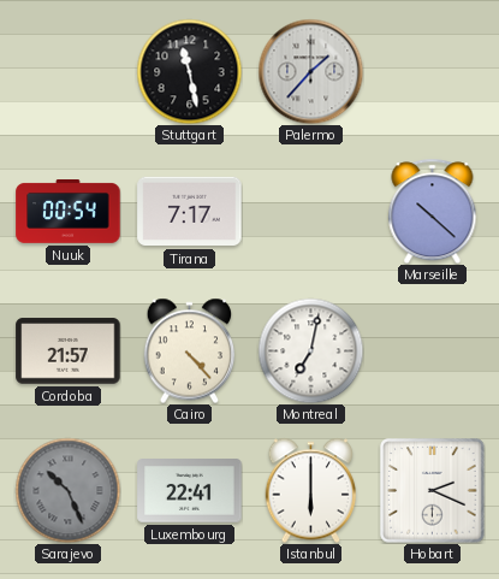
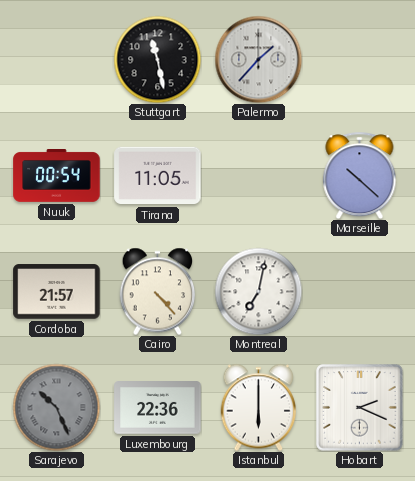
Tirana: 7:17 -> 11:05 (158, 176)
Luxembourg: 22:41 -> 22:36 (158, 408)
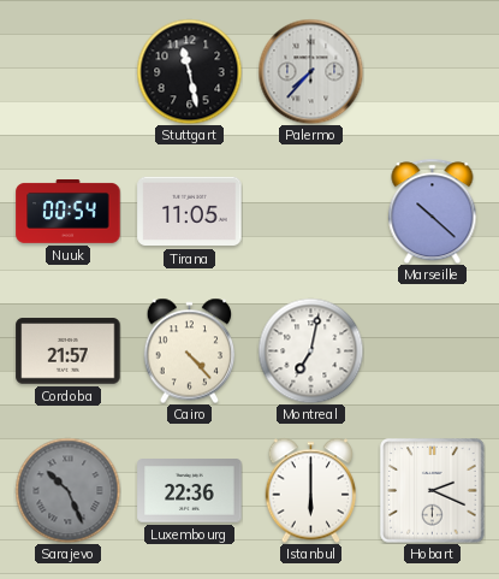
Palermo: 1:37 -> 7:37 (310, 71)
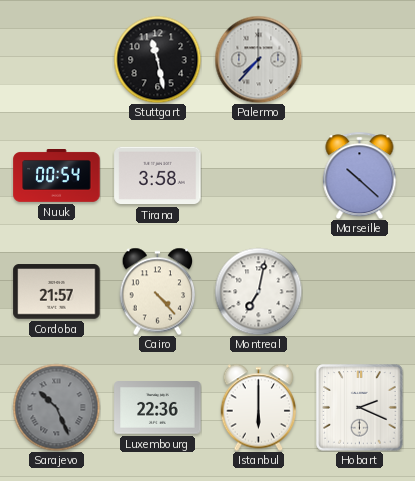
Tirana: 11:05 -> 3:58 (158, 176)
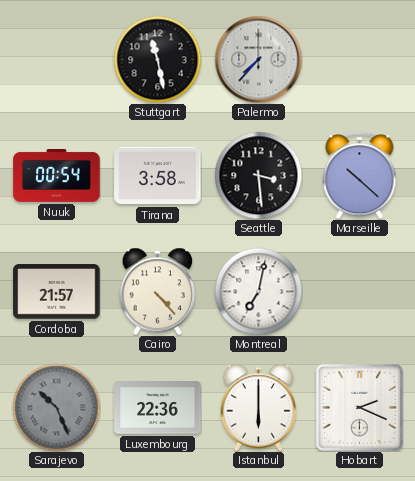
Seattle: none -> 3:29 (258, 175)
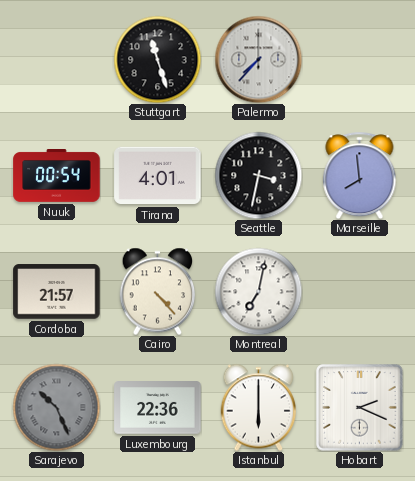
Stuttgart: 11:28 -> 11:27 (157, 59)
Tirana: 3:58 -> 4:01 (158, 176)
Seattle: 3:29 -> 3:32 (258, 175)
Marseille: 10:22 -> 7:59 (360, 175)
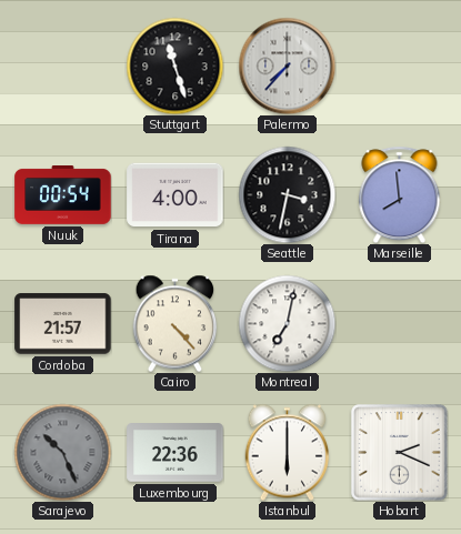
Tirana: 4:01 -> 4:00 (176, 195)
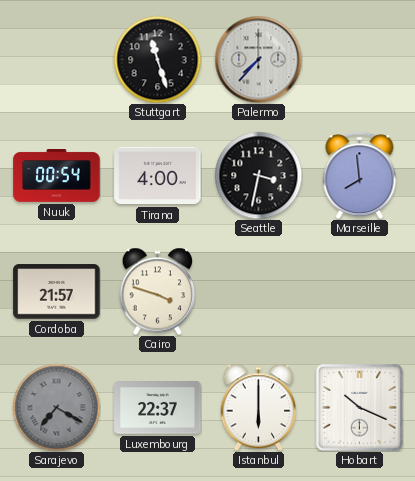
Cairo: 4:23 -> 3:48 (158, 291)
Montreal: 7:02 -> none (287, 323)
Sarajevo: 10:26 -> 7:20 (56, 407)
Luxembourg: 22:36 -> 22:37 (158, 408)
Hobart: 2:19 -> 10:19 (360, 408)
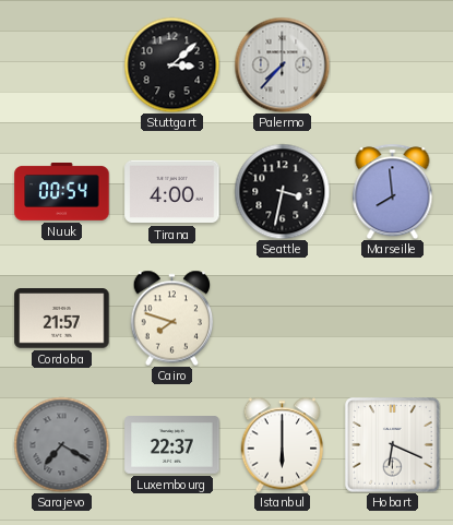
Stuttgart: 11:27 -> 3:08 (171, 64)
Cairo: 3:48 -> 7:48 (172, 318)
Hobart: 10:19 -> 6:19 (393, 445)
